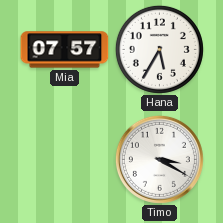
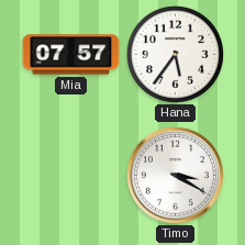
Hana: 5:35 -> 5:36 (175, 54)
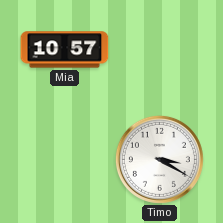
Mia: 07:57 -> 10:57 (65, 50)
Hana: 5:36 -> none (175, 54)
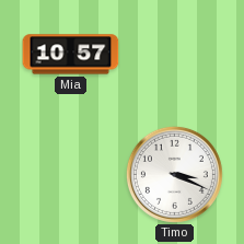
Timo: 3:20 -> 3:19 (174, 174)
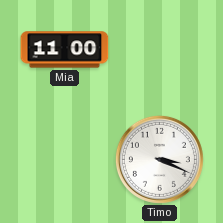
Mia: 10:57 -> 11:00 (65, 50)
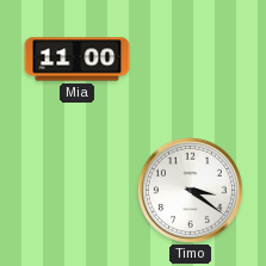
Timo: 3:19 -> 3:21 (190, 190)
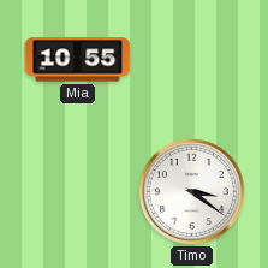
Mia: 11:00 -> 10:55 (78, 60)
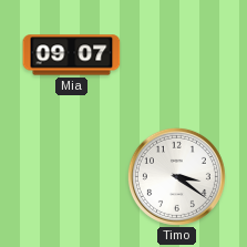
Mia: 10:55 -> 09:07 (72, 55)
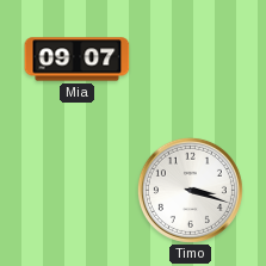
Timo: 3:21 -> 3:18 (190, 190)
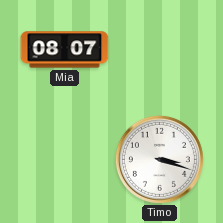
Mia: 09:07 -> 08:07 (65, 50)
